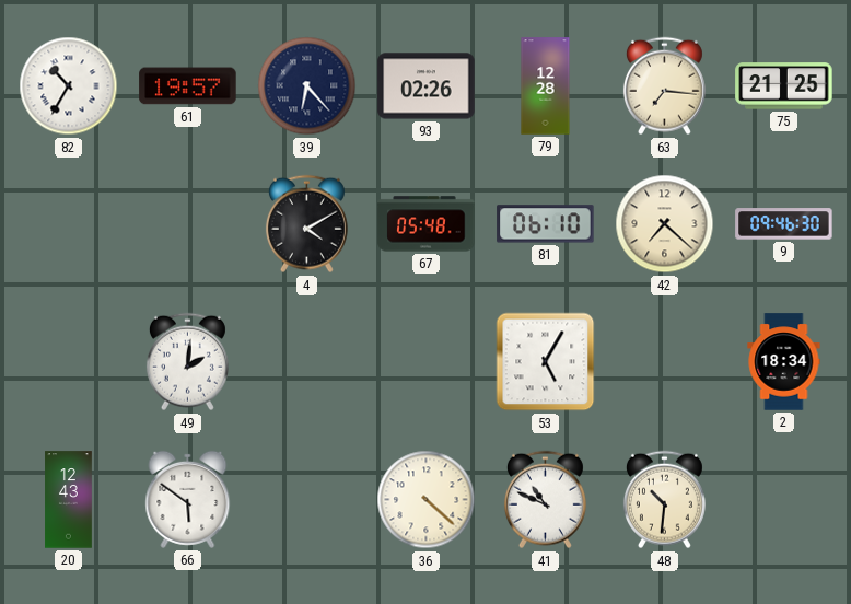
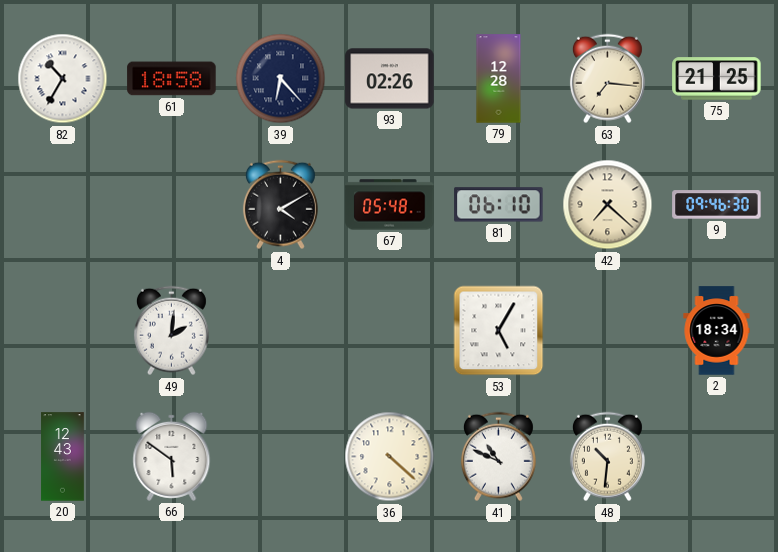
61: 19:57 -> 18:58 (172, 79)
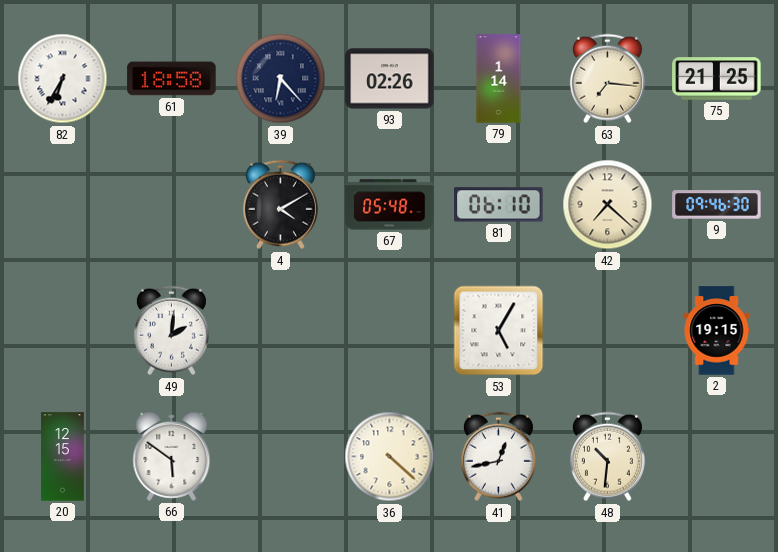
82: 10:35 -> 6:35 (63, 79)
79: 12:28 -> 1:14 (499, 79)
2: 18:34 -> 19:15 (717, 331)
20: 12:43 -> 12:15 (63, 457)
41: 10:49 -> 12:43 (498, 457)
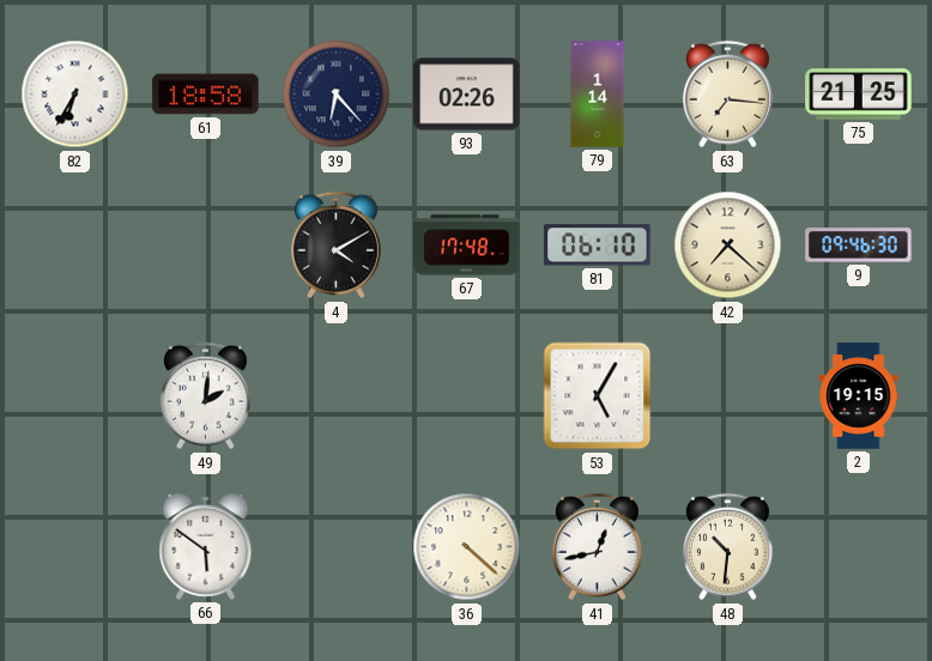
67: 05:48 -> 17:48 (467, 245)
20: 12:15 -> none (63, 457)
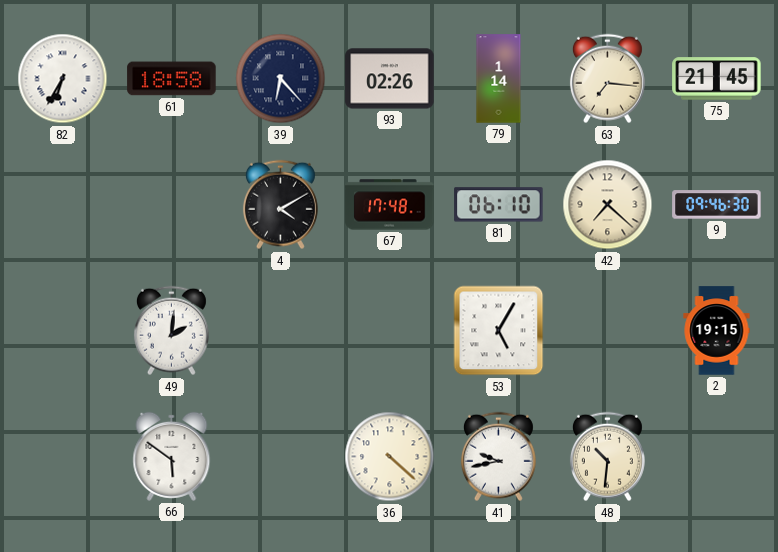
75: 21:25 -> 21:45 (717, 79)
41: 12:43 -> 9:43 (498, 457)
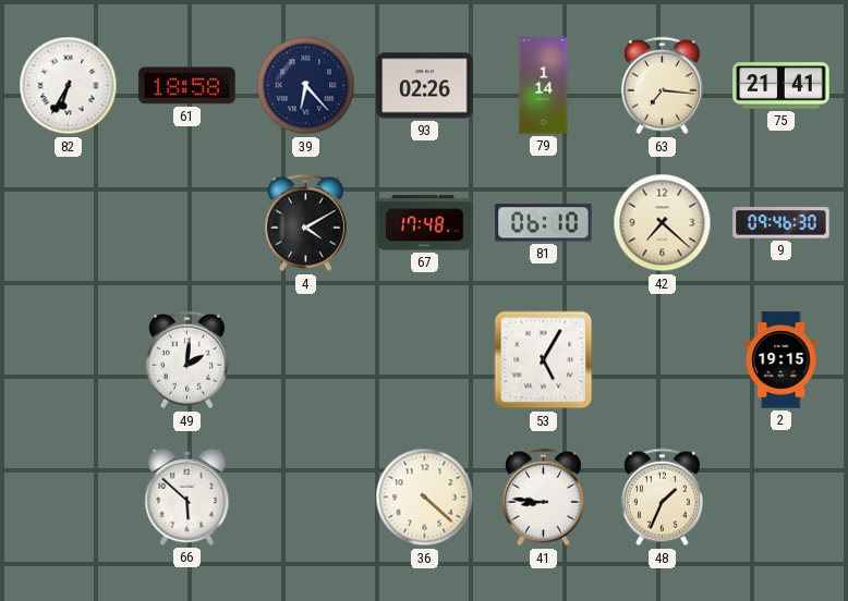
75: 21:45 -> 21:41 (782, 86)
66: 5:51 -> 5:52 (187, 496)
41: 9:43 -> 8:46 (543, 498)
48: 10:31 -> 1:34 (662, 498)
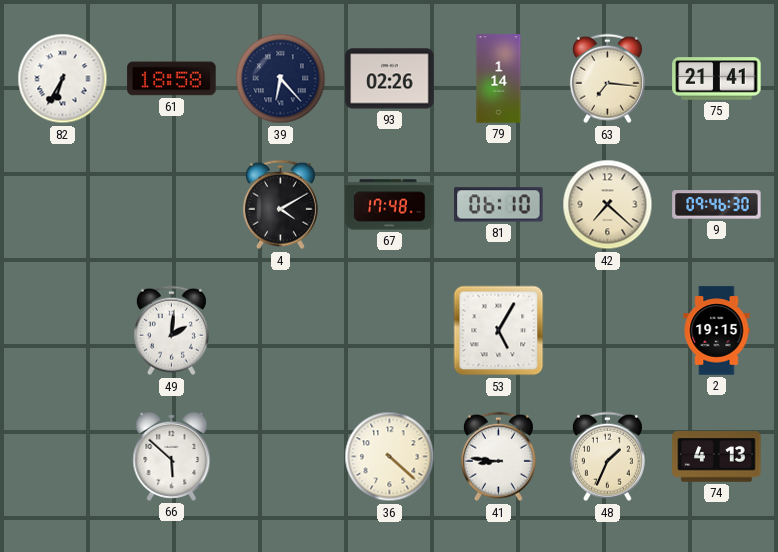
74: none -> 4:13 (717, 457)
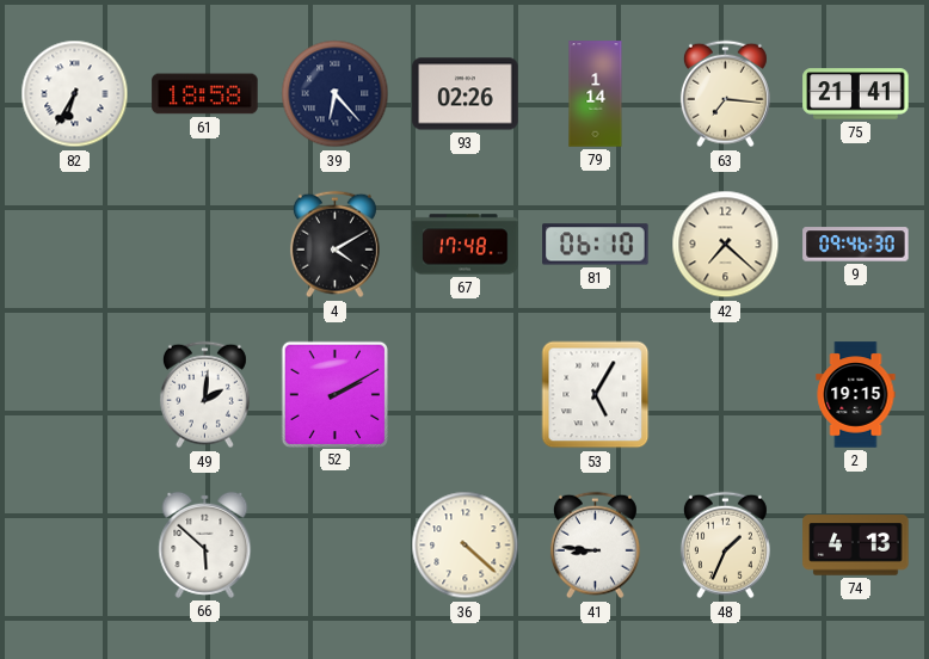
52: none -> 2:10 (334, 394)
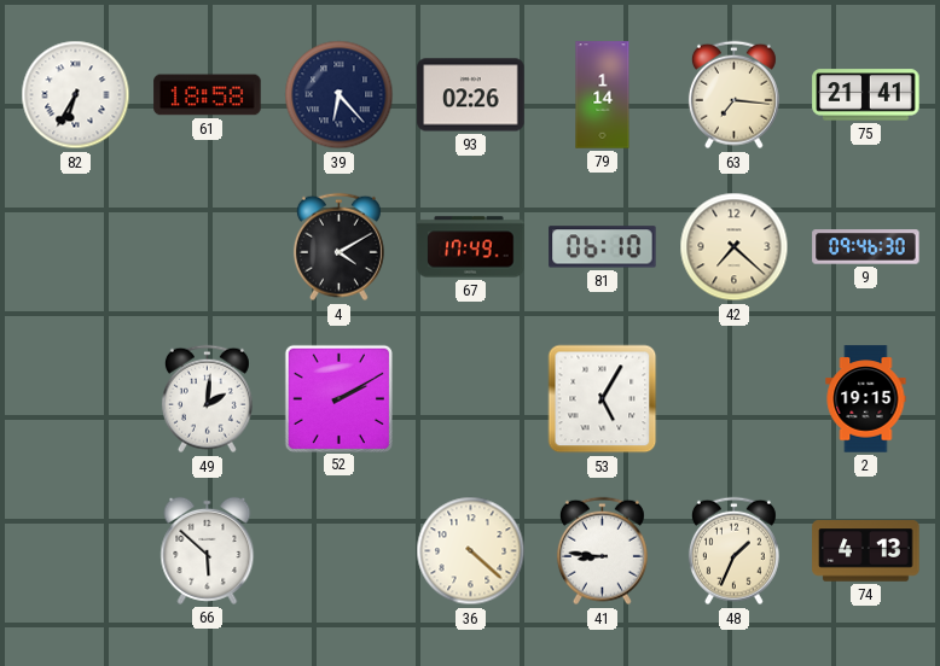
67: 17:48 -> 17:49 (471, 247)
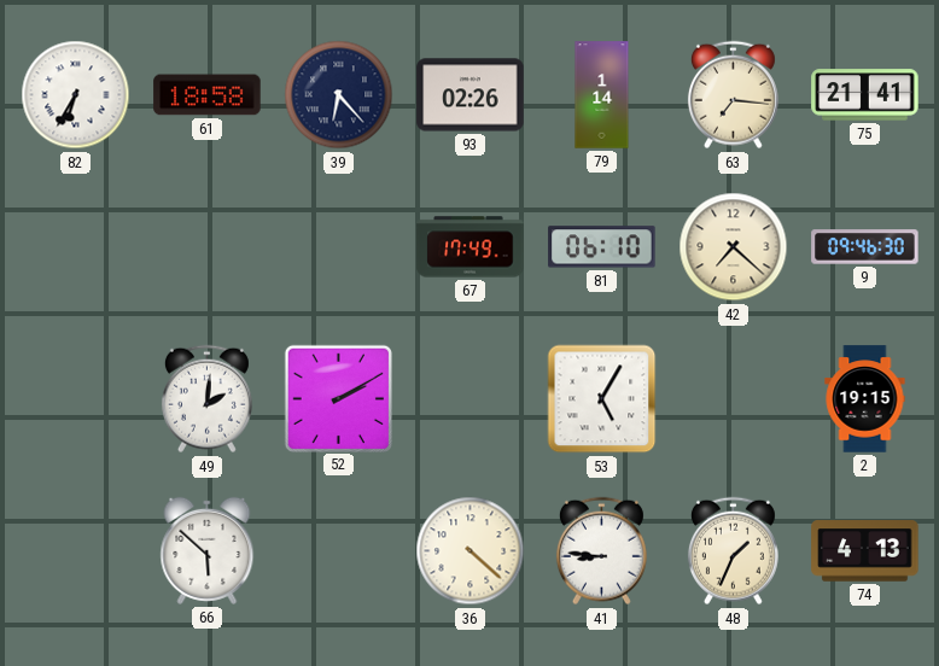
4: 4:10 -> none (338, 247)
